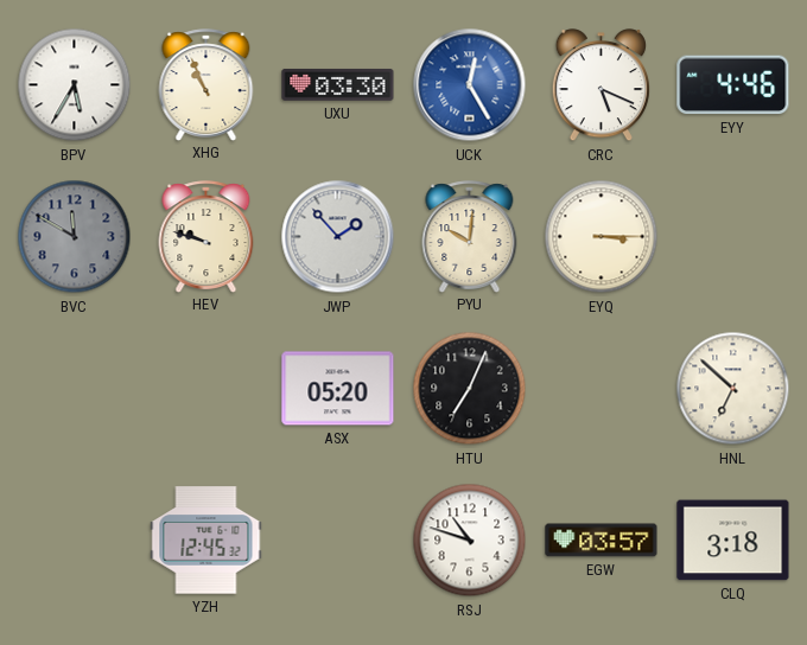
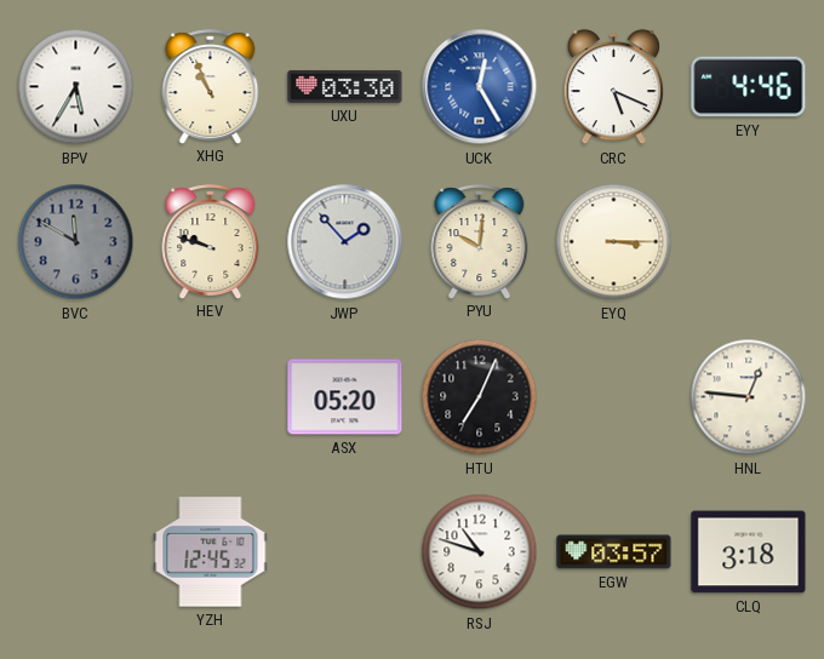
HNL: 6:52 -> 12:46 (749, 397)
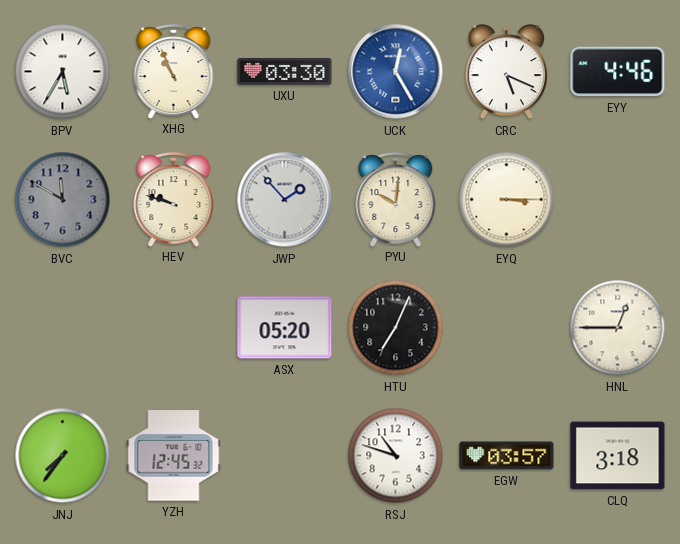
HNL: 12:46 -> 12:45 (618, 328)
JNJ: none -> 7:36 (63, 456)
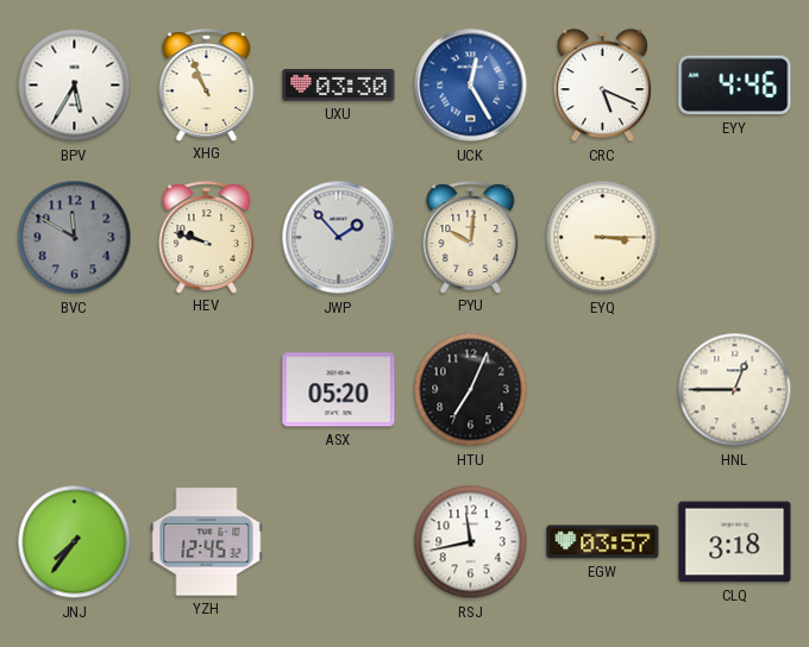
RSJ: 10:48 -> 11:43 (471, 542)
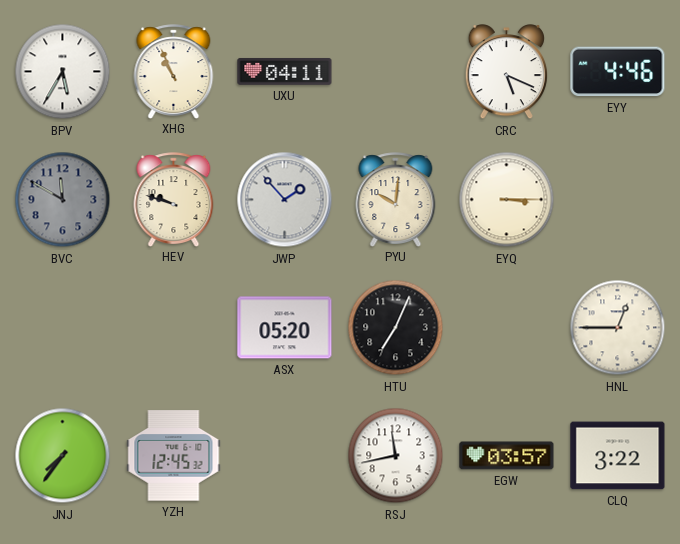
UXU: 03:30 -> 04:11 (285, 71)
UCK: 12:25 -> none (471, 86)
CLQ: 3:18 -> 3:22 (618, 456)
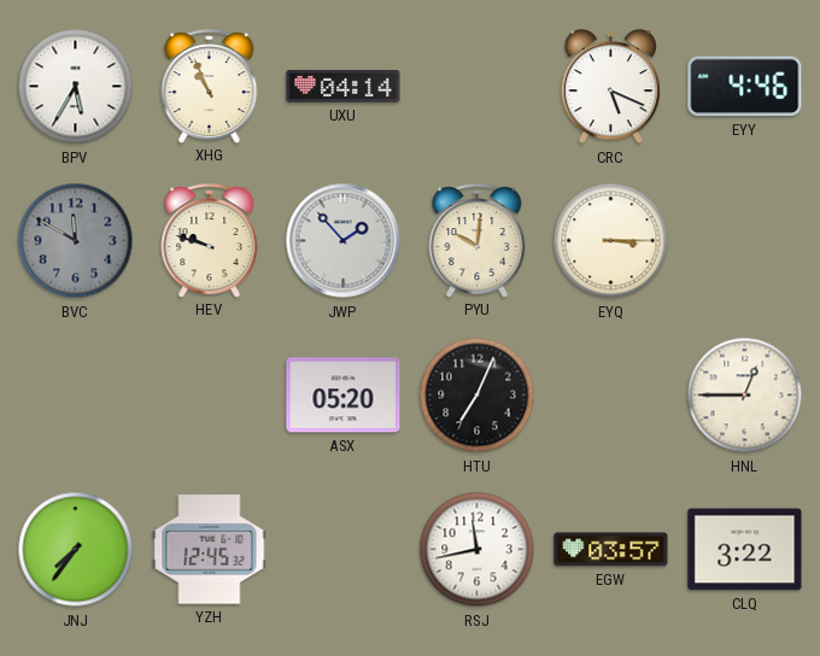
UXU: 04:11 -> 04:14 (344, 86)
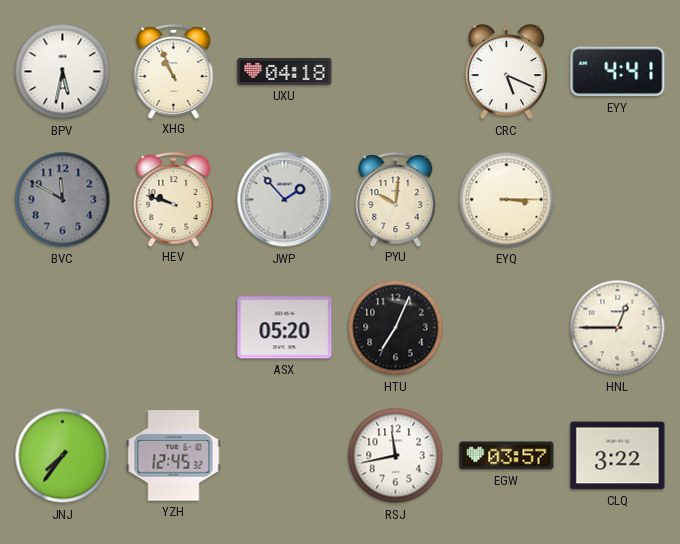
BPV: 5:35 -> 5:32 (63, 72)
UXU: 04:14 -> 04:18 (285, 71)
EYY: 4:46 -> 4:41 (618, 72)
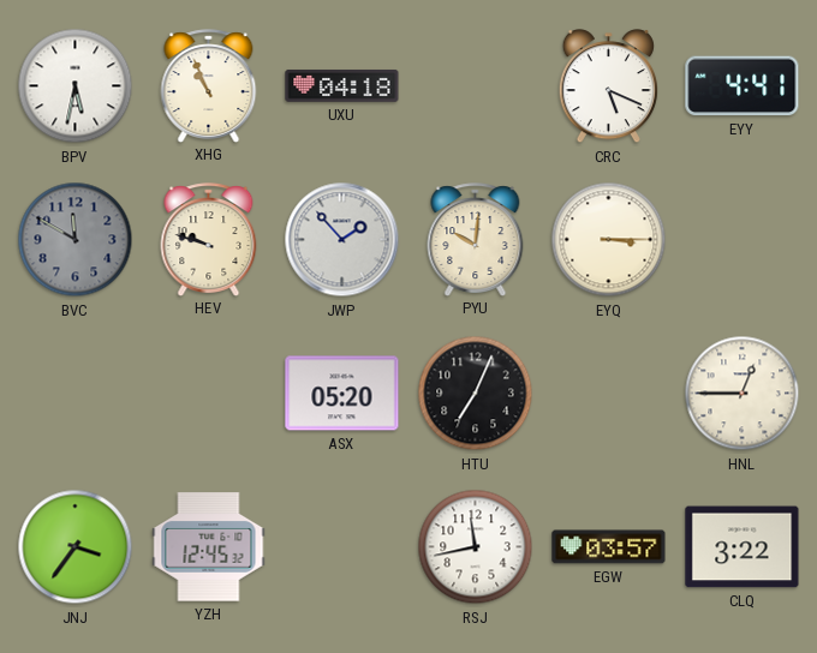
JNJ: 7:36 -> 3:36 (76, 547)
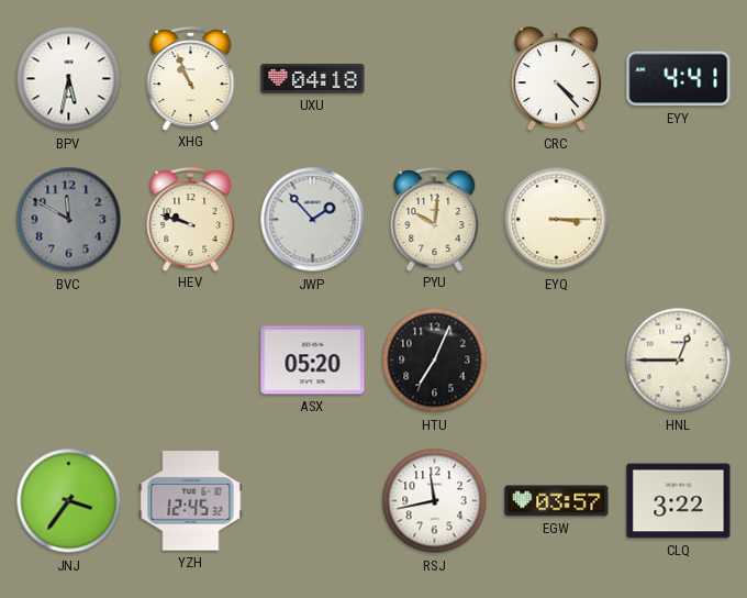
CRC: 5:19 -> 4:23 (556, 79)
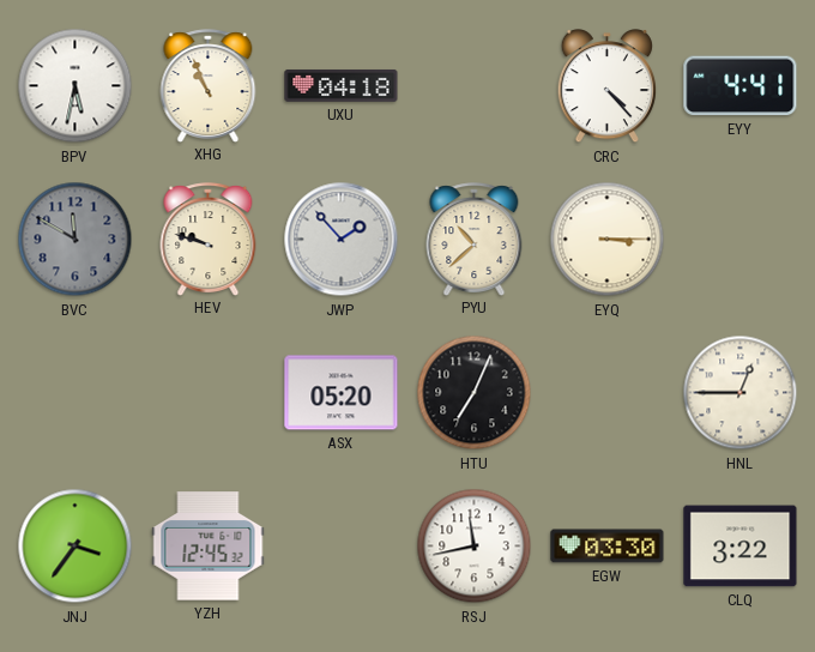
PYU: 10:01 -> 10:38 (475, 239)
EGW: 03:57 -> 03:30 (608, 547)
